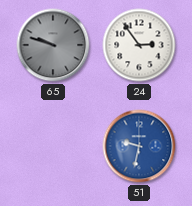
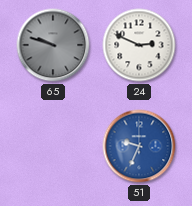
24: 2:54 -> 2:49 (139, 45)
51: 9:32 -> 9:34 (139, 146)
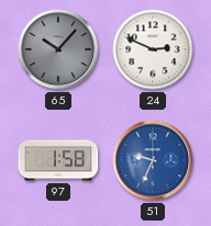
65: 9:48 -> 10:07 (58, 49)
97: none -> 1:58 (58, 160)
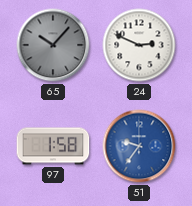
51: 9:34 -> 9:36 (139, 146)
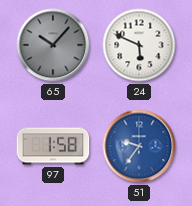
24: 2:49 -> 5:49 (139, 45)
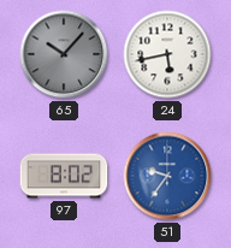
24: 5:49 -> 5:43 (167, 54)
97: 1:58 -> 8:02 (64, 176)
